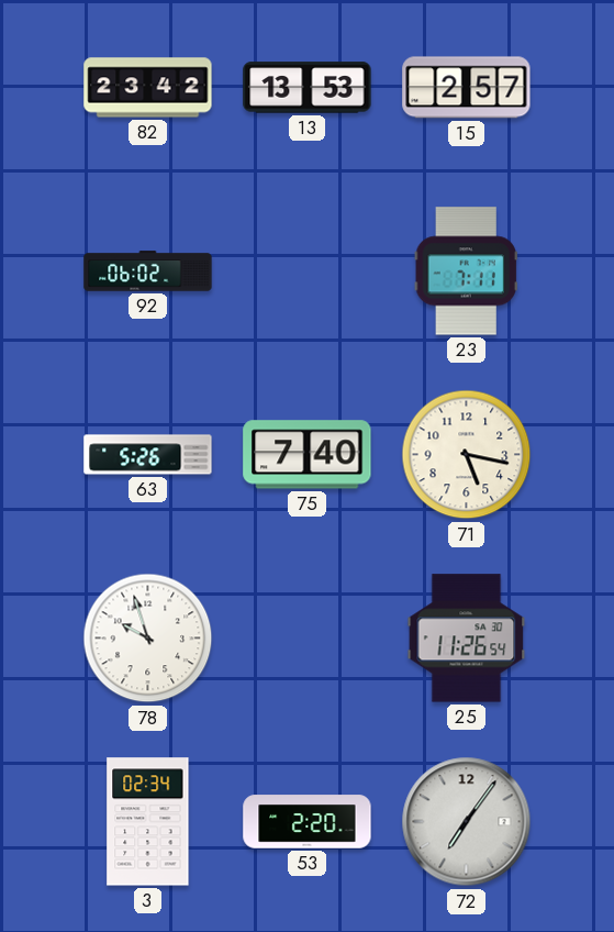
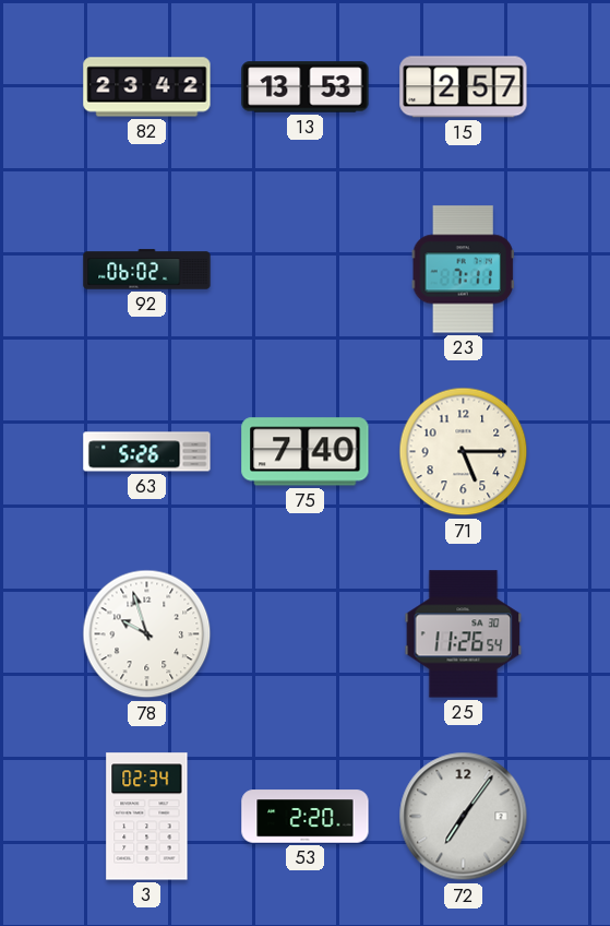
71: 5:17 -> 5:15 (464, 452)
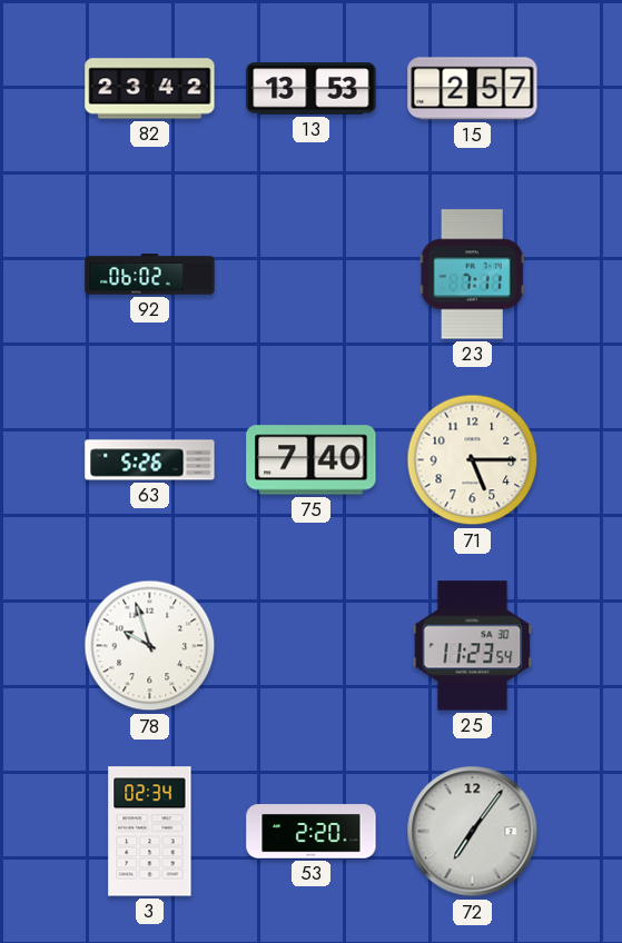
25: 11:26 -> 11:23 (473, 646)
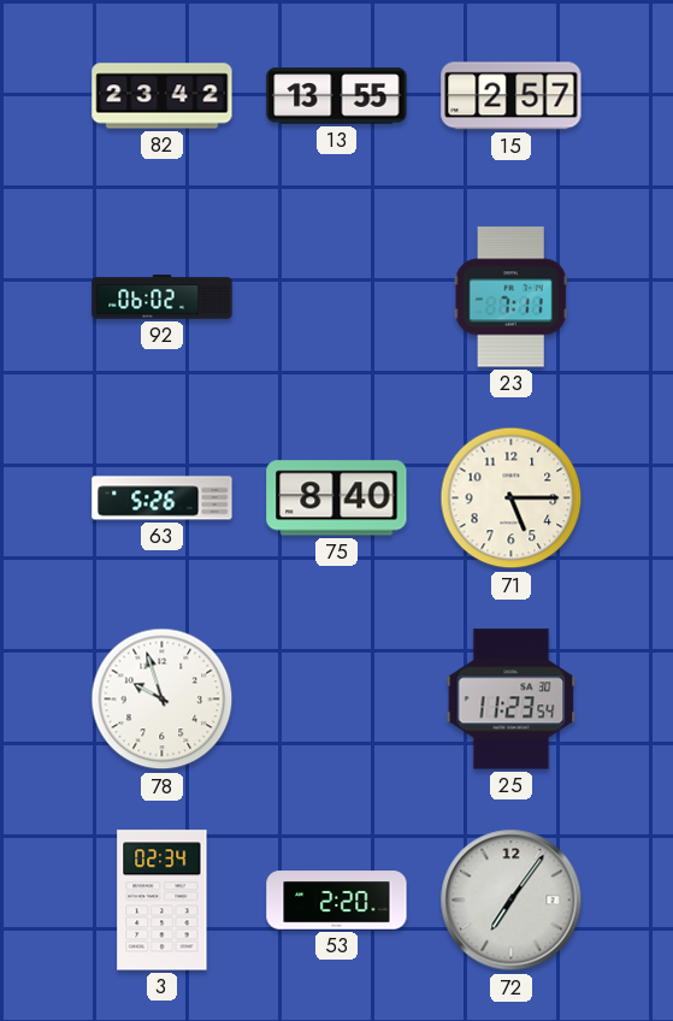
13: 13:53 -> 13:55 (337, 96)
75: 7:40 -> 8:40 (337, 498)
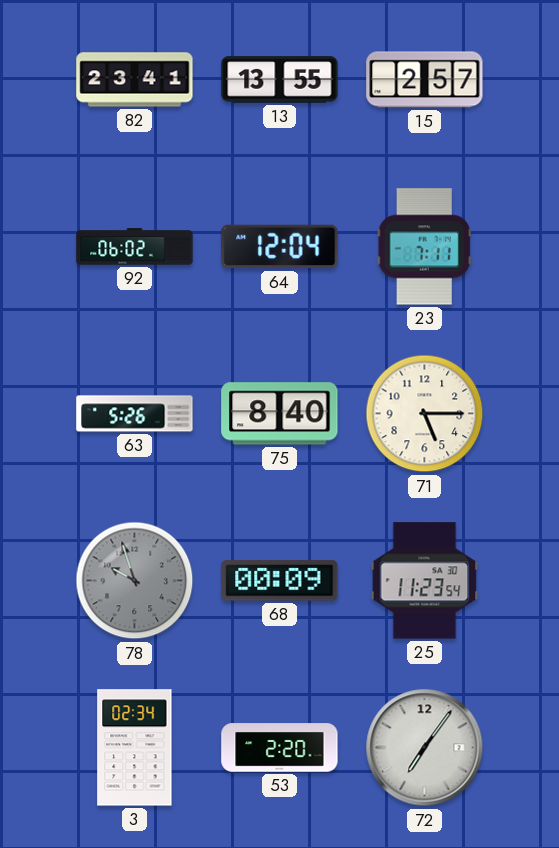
82: 23:42 -> 23:41 (135, 80)
64: none -> 12:04 (280, 247)
78 dial: white -> grey (135, 581)
68: none -> 00:09 (280, 581)
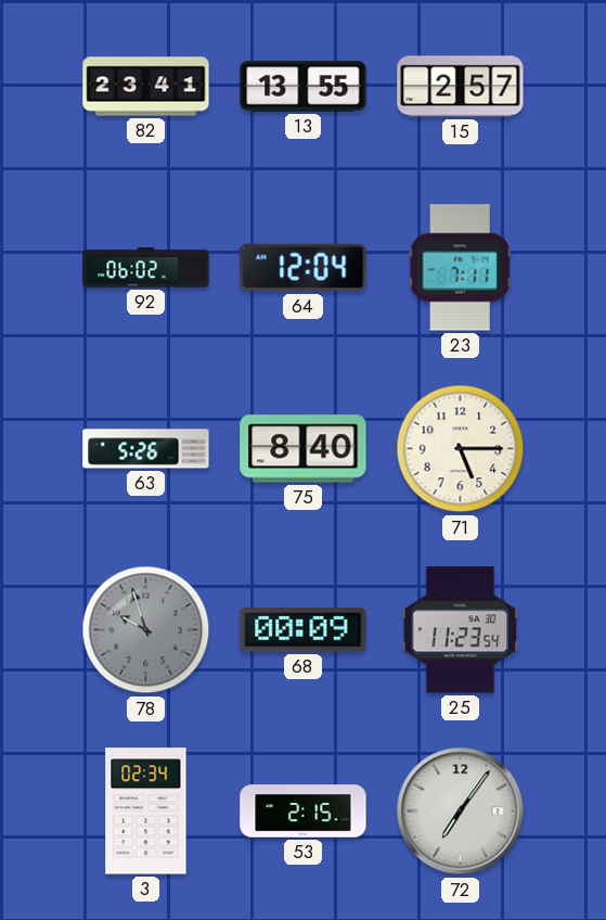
53: 2:20 -> 2:15 (304, 812)
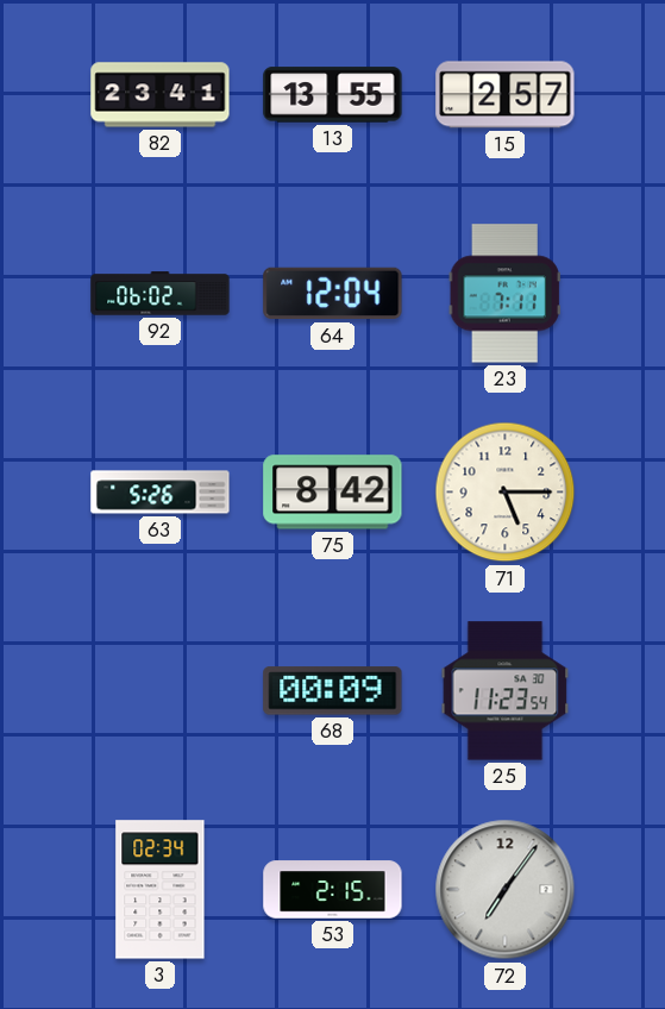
75: 8:40 -> 8:42 (333, 493)
78: 9:57 -> none (146, 630)
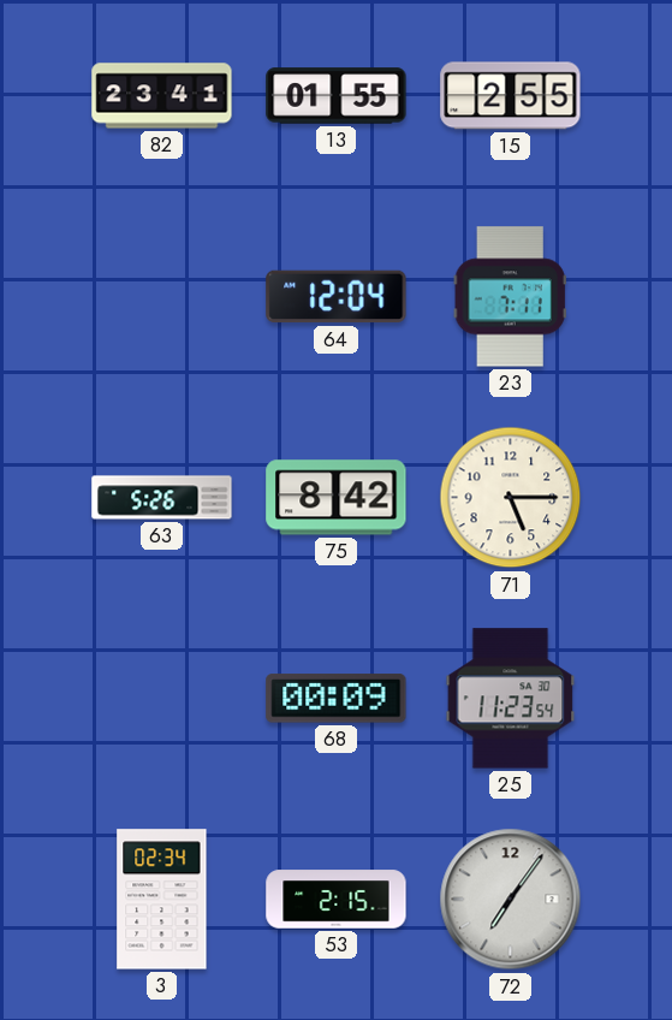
13: 13:55 -> 01:55 (337, 96)
15: 2:57 -> 2:55 (511, 96)
92: 06:02 -> none (161, 294)
